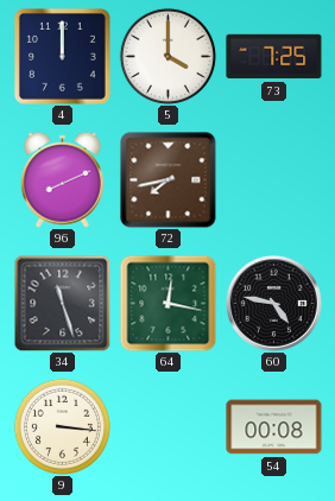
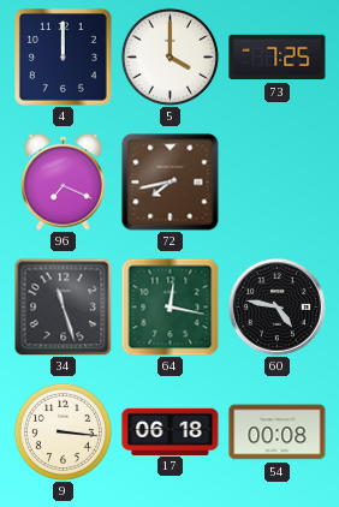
96: 8:11 -> 7:19 (63, 181)
17: none -> 06:18 (171, 431)
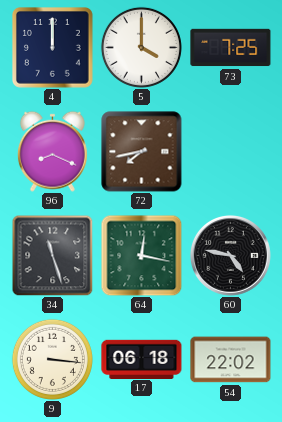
96: 7:19 -> 8:19 (52, 151)
54: 00:08 -> 22:02 (231, 360)
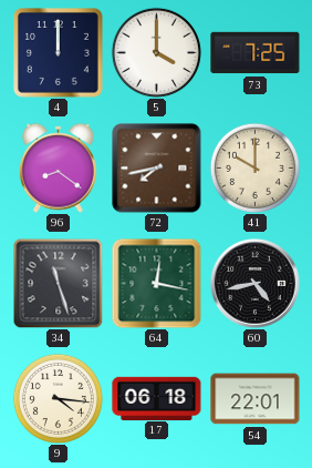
96: 8:19 -> 8:21 (58, 167)
41: none -> 10:00 (254, 167)
60: 4:47 -> 4:43 (254, 283)
9: 3:16 -> 4:16 (58, 398)
54: 22:02 -> 22:01 (256, 399)
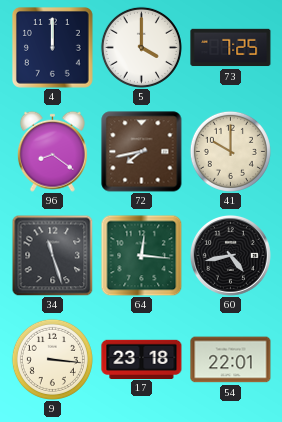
64: 12:17 -> 12:16 (141, 255)
9: 4:16 -> 3:16 (52, 359)
17: 06:18 -> 23:18 (142, 359)
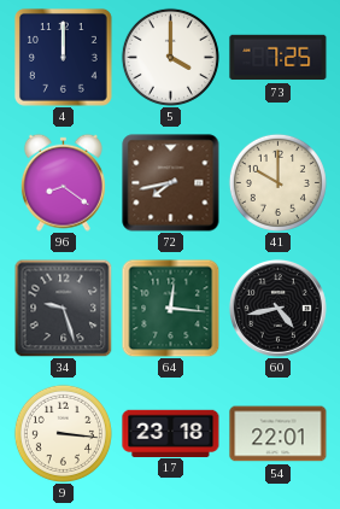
34: 11:27 -> 9:27 (63, 308)
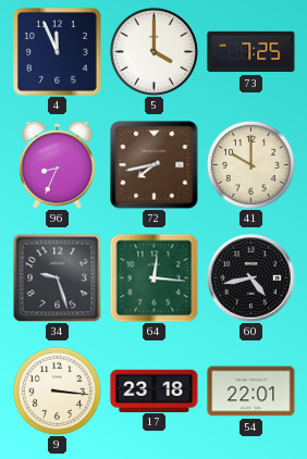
4: 12:00 -> 11:56 (58, 52)
96: 8:21 -> 8:34 (57, 164)
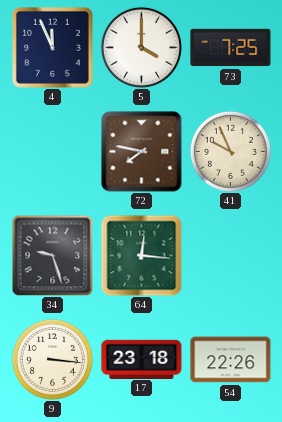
96: 8:34 -> none (57, 164)
72: 7:43 -> 7:47 (142, 152)
41: 10:00 -> 9:56 (230, 151)
60: 4:43 -> none (250, 277)
54: 22:01 -> 22:26 (231, 360)
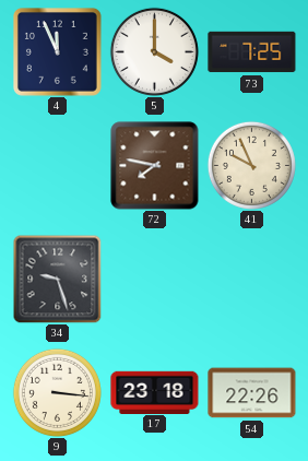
64: 12:16 -> none (141, 255)
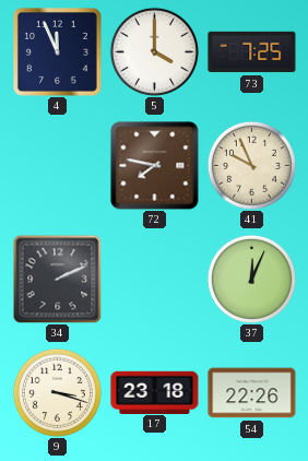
34: 9:27 -> 2:11 (57, 279)
37: none -> 12:04 (251, 279)
9: 3:16 -> 3:18 (57, 392)
